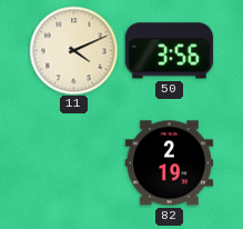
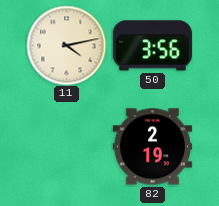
11: 4:11 -> 4:13 (66, 45)
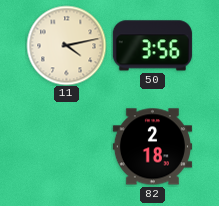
82: 2:19 -> 2:18 (152, 147)
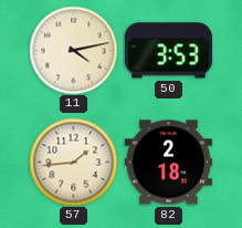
50: 3:56 -> 3:53 (168, 51)
57: none -> 1:44 (73, 162)
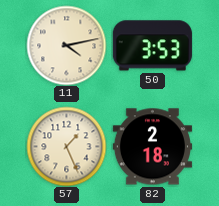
57: 1:44 -> 1:26 (66, 146)
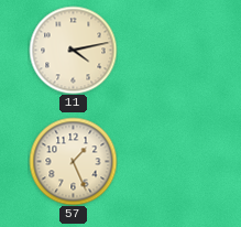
50: 3:53 -> none (152, 46)
82: 2:18 -> none (152, 147)
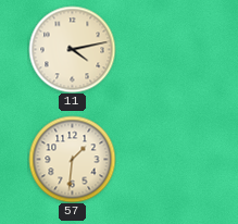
57: 1:26 -> 1:31 (72, 159)
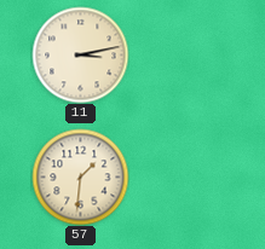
11: 4:13 -> 3:13 (80, 54)
